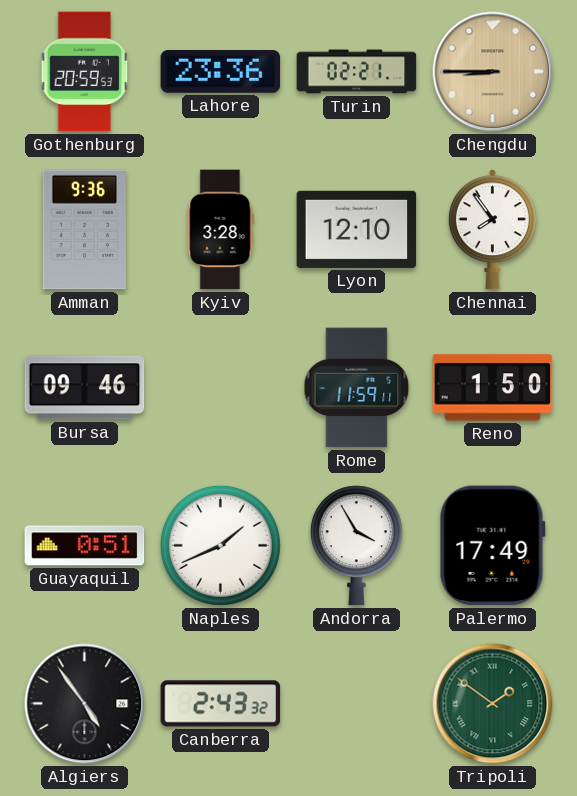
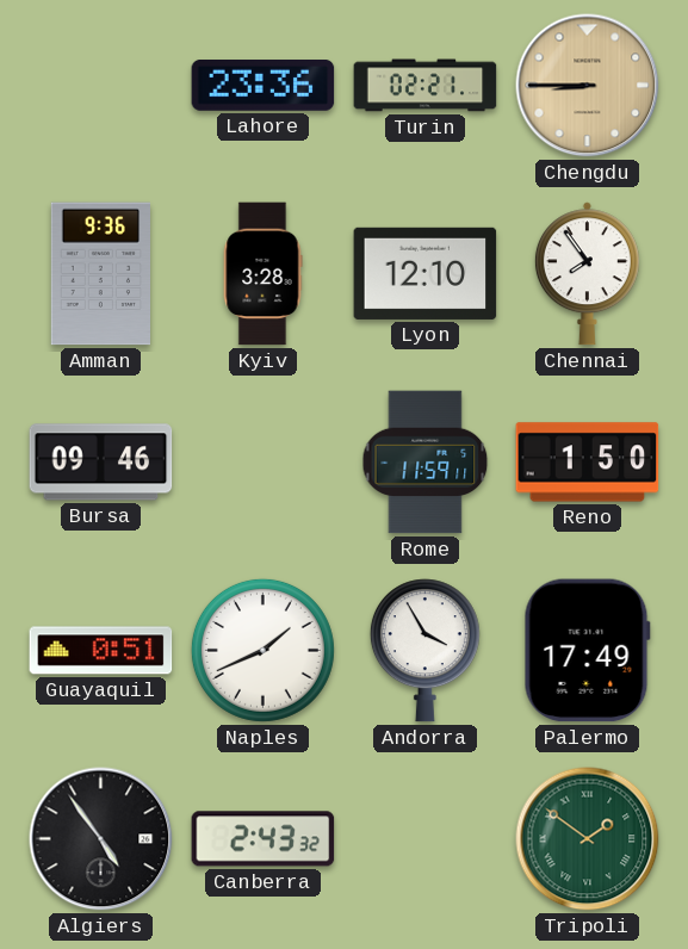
Gothenburg: 20:59 -> none (85, 72)
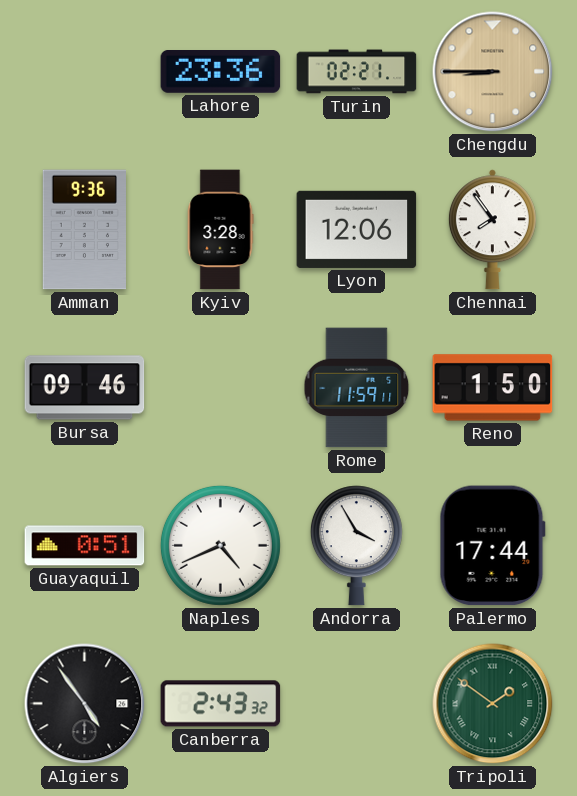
Lyon: 12:10 -> 12:06 (357, 229)
Naples: 1:41 -> 4:41 (220, 545)
Palermo: 17:49 -> 17:44 (492, 546)
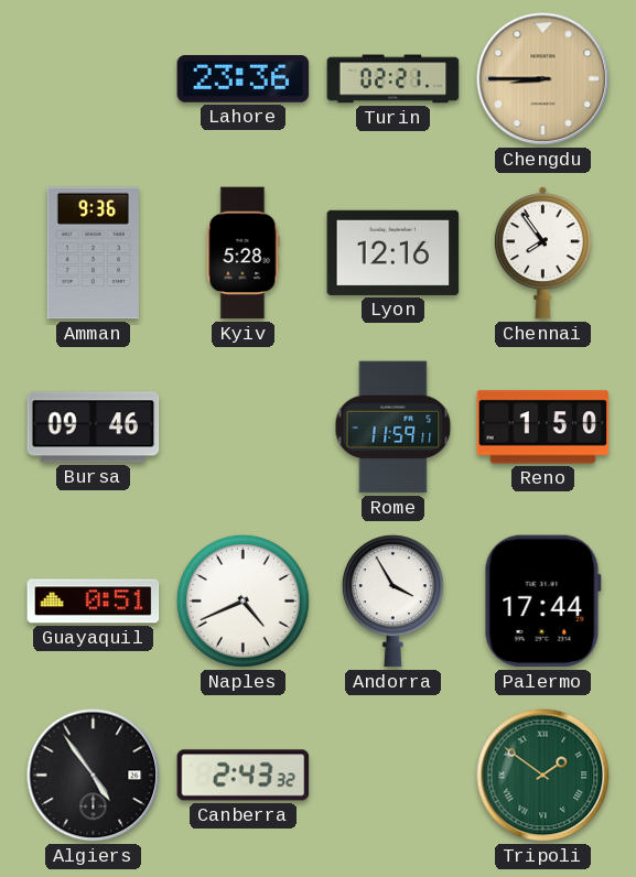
Kyiv: 3:28 -> 5:28 (242, 253)
Lyon: 12:06 -> 12:16 (394, 252)
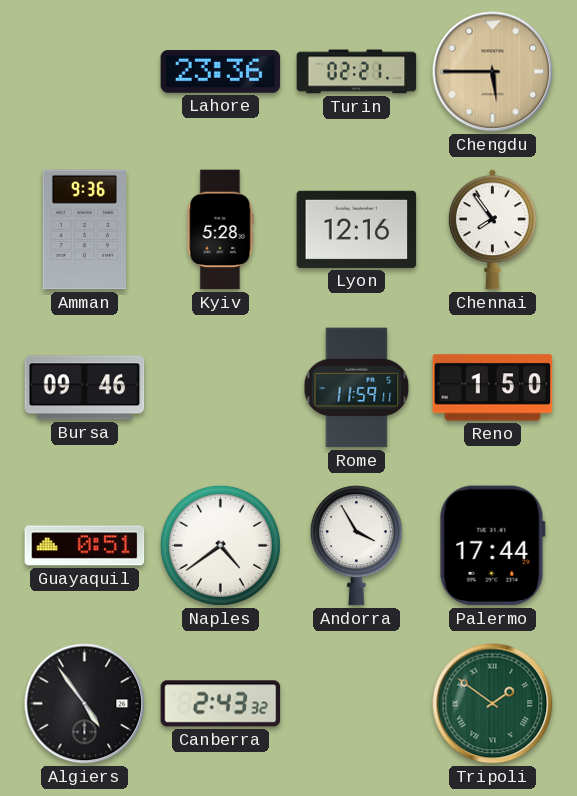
Chengdu: 8:45 -> 5:45 (493, 72)
Naples: 4:41 -> 4:39 (220, 545)
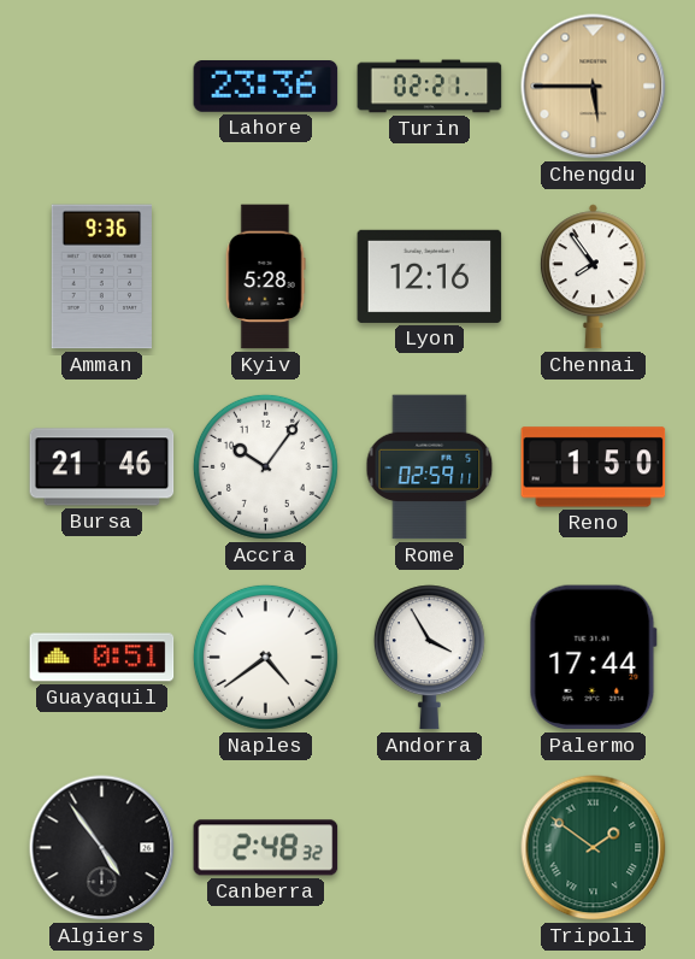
Bursa: 09:46 -> 21:46 (102, 467)
Accra: none -> 10:06 (265, 466)
Rome: 11:59 -> 02:59 (430, 467)
Canberra: 2:43 -> 2:48 (266, 848)
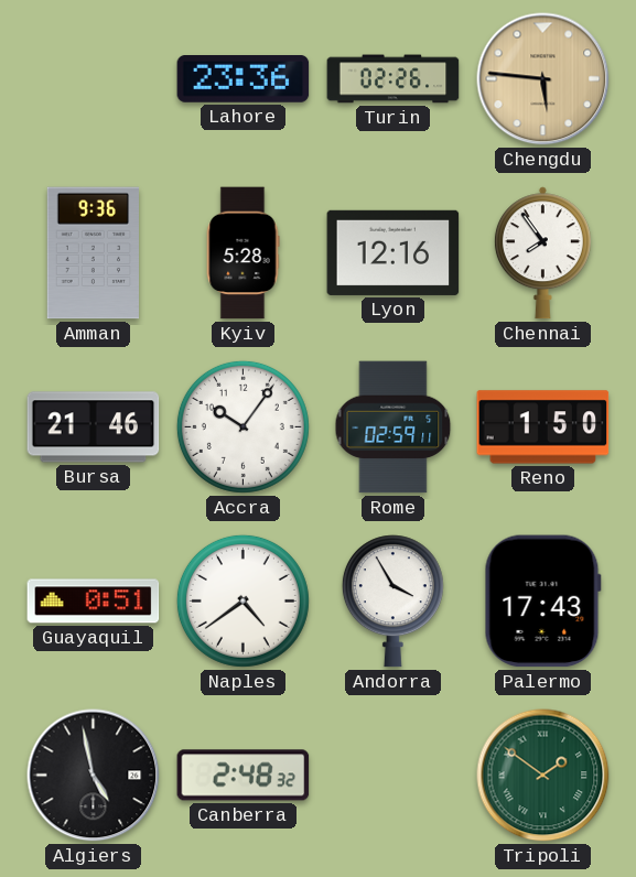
Turin: 02:21 -> 02:26 (394, 79)
Chengdu: 5:45 -> 5:46 (543, 79)
Palermo: 17:44 -> 17:43 (542, 602)
Algiers: 4:54 -> 4:58 (94, 776)
